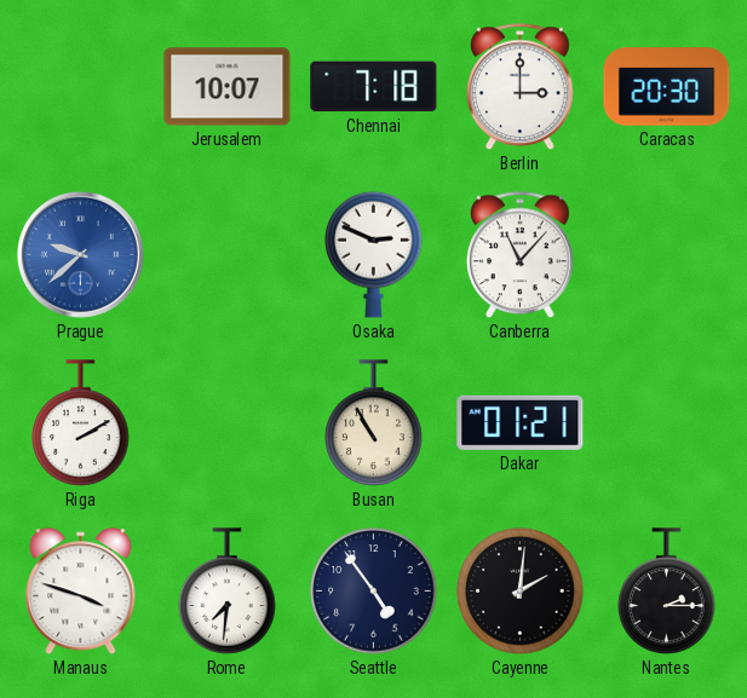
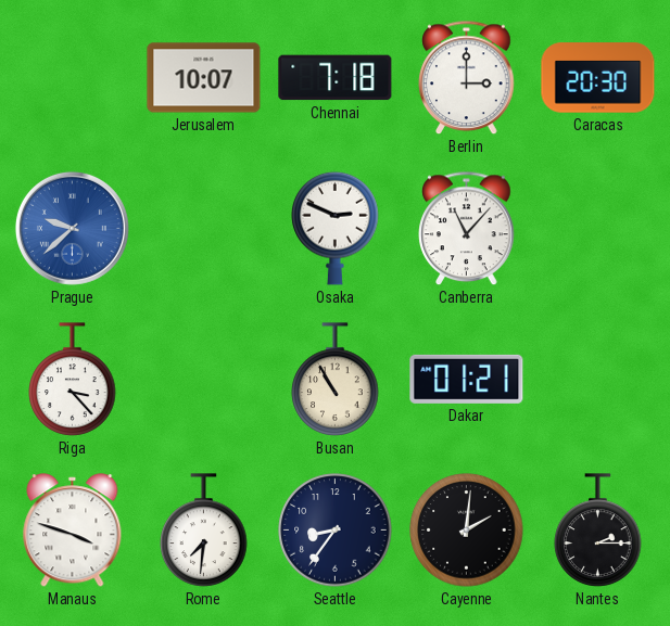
Riga: 2:10 -> 3:23 (73, 380)
Seattle: 4:54 -> 8:36 (336, 531)
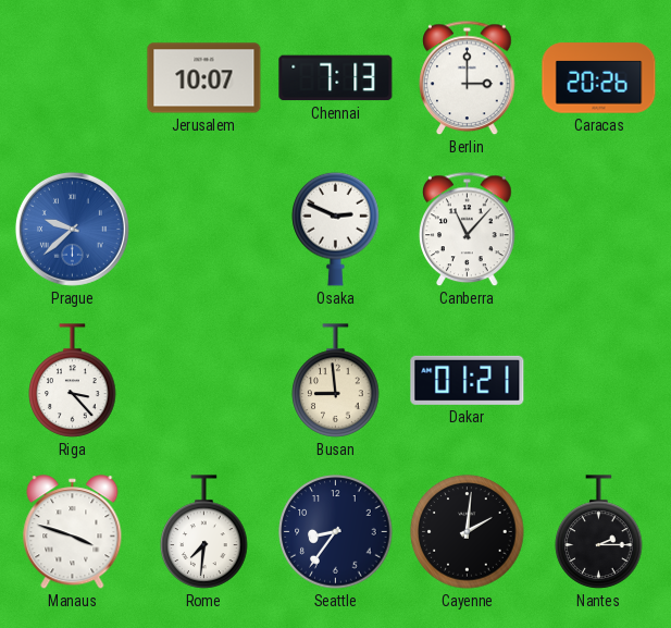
Chennai: 7:18 -> 7:13 (336, 78)
Caracas: 20:30 -> 20:26 (599, 78)
Busan: 10:55 -> 8:59 (336, 381)
